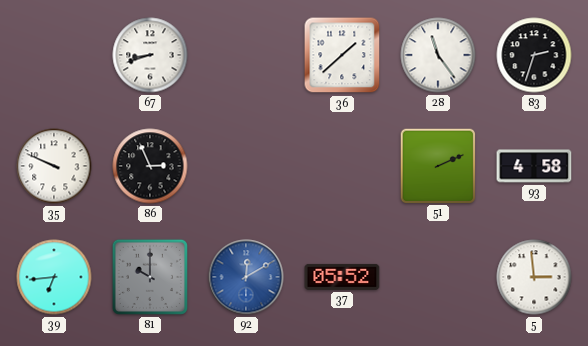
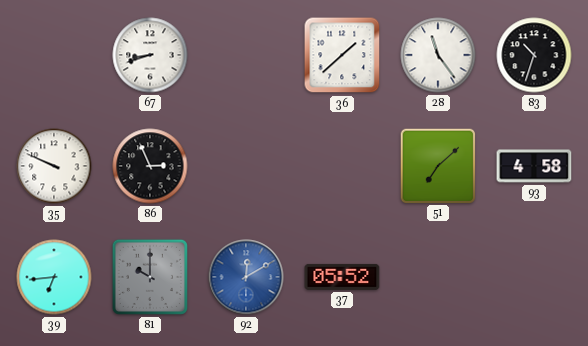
83: 2:33 -> 10:33 (534, 55)
51: 2:11 -> 7:08 (438, 165)
5: 2:59 -> none (534, 277)
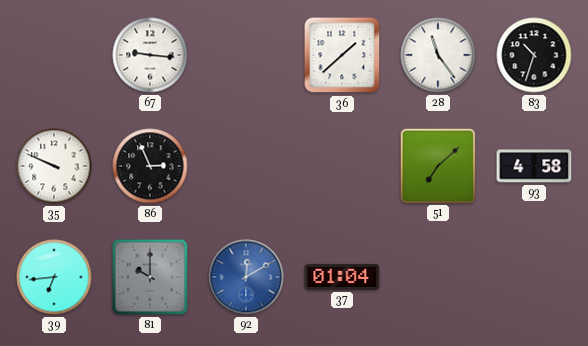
67: 8:42 -> 9:16 (150, 55)
37: 05:52 -> 01:04 (342, 277)
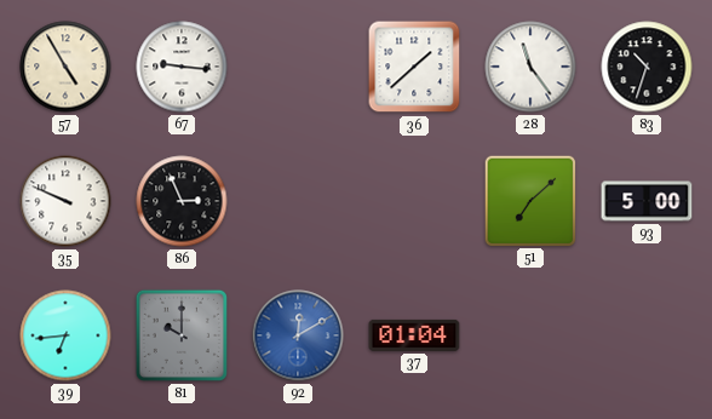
57: none -> 4:55 (65, 67)
93: 4:58 -> 5:00 (647, 201)
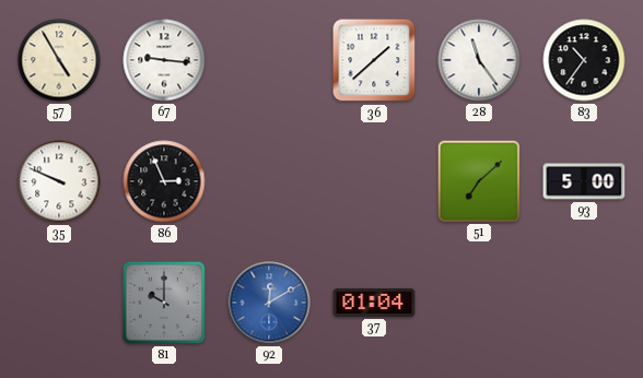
83: 10:33 -> 10:36 (584, 60)
39: 6:44 -> none (65, 335)
